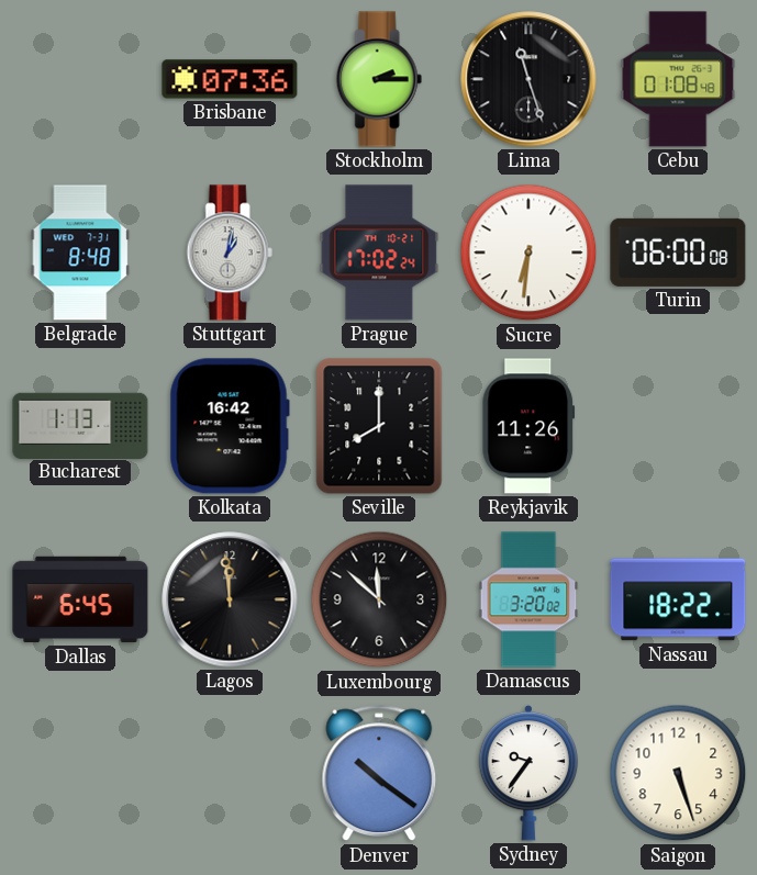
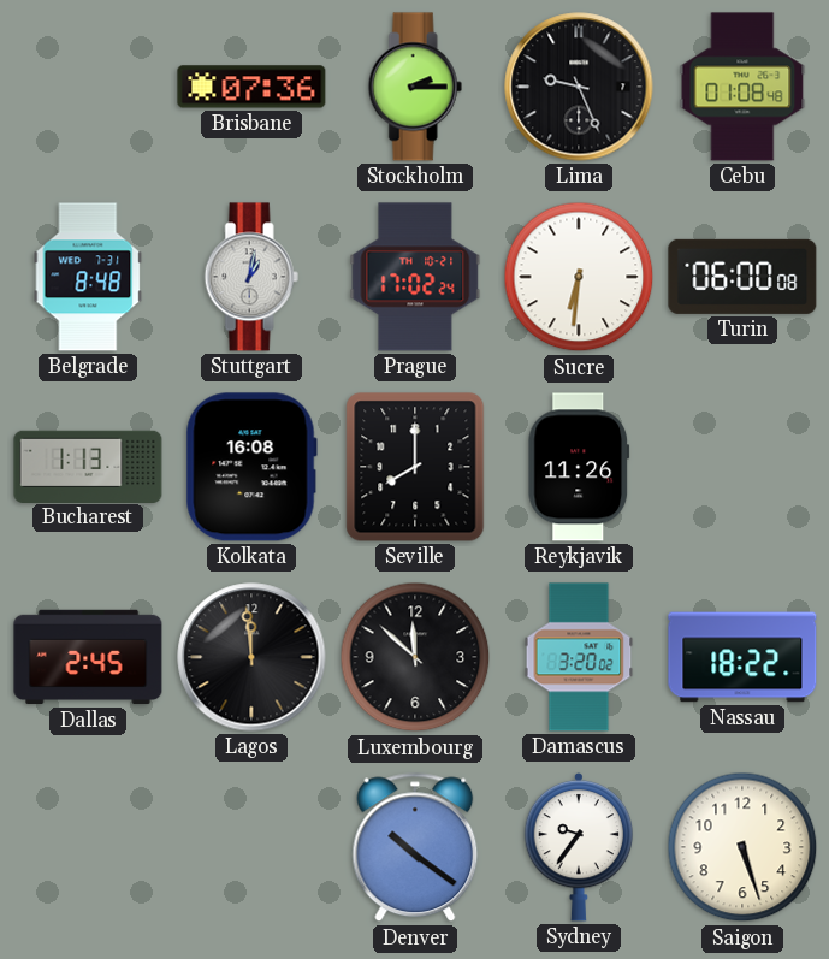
Lima: 11:27 -> 9:26 (579, 87)
Kolkata: 16:42 -> 16:08 (251, 467)
Dallas: 6:45 -> 2:45 (88, 657)
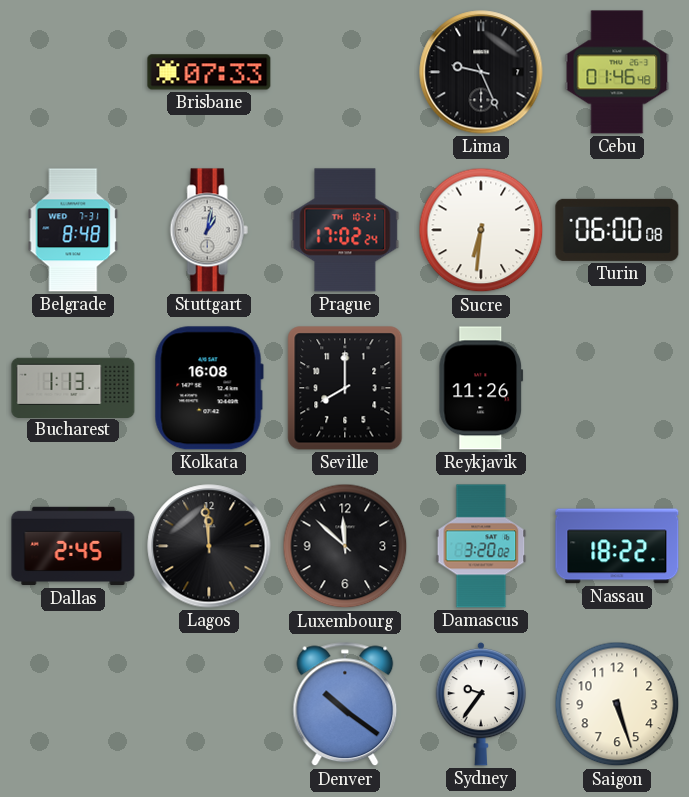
Brisbane: 07:36 -> 07:33 (209, 72)
Stockholm: 2:15 -> none (415, 87)
Cebu: 01:08 -> 01:46 (617, 72)
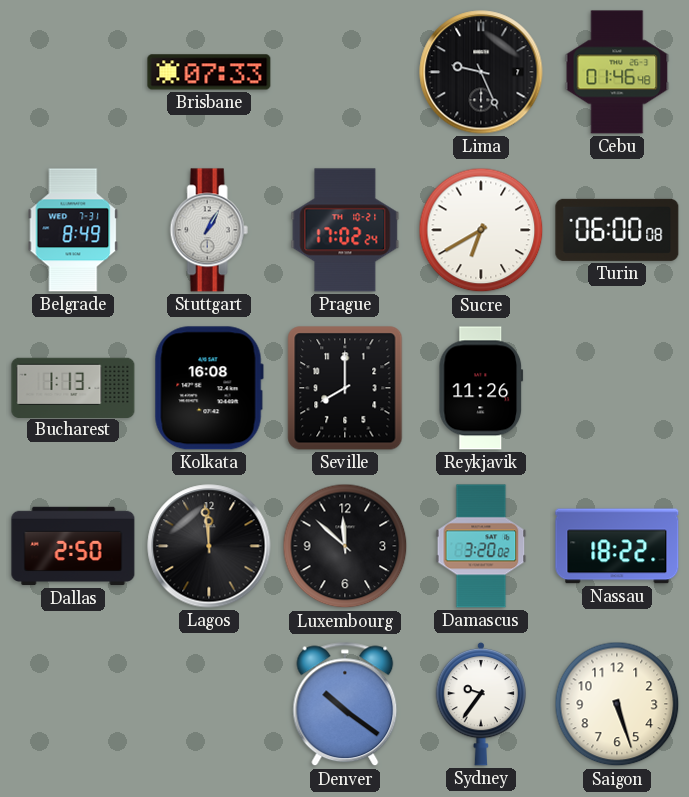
Belgrade: 8:48 -> 8:49 (73, 230)
Stuttgart: 1:02 -> 1:05 (209, 230)
Sucre: 6:31 -> 6:40 (481, 230)
Dallas: 2:45 -> 2:50 (73, 546)
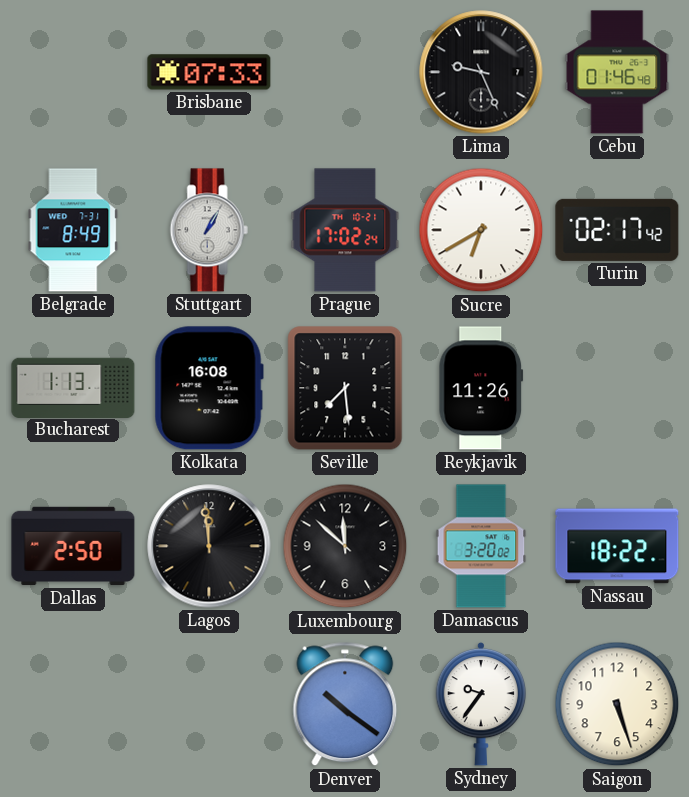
Turin: 06:00 -> 02:17 (617, 230)
Seville: 8:00 -> 7:29 (345, 388)
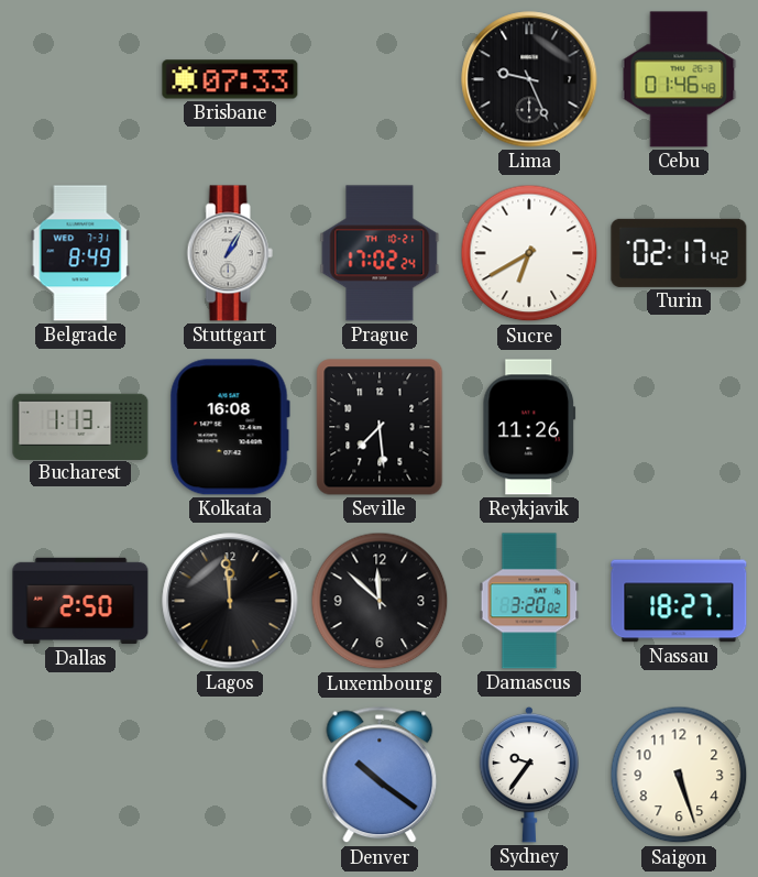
Nassau: 18:22 -> 18:27 (679, 601)
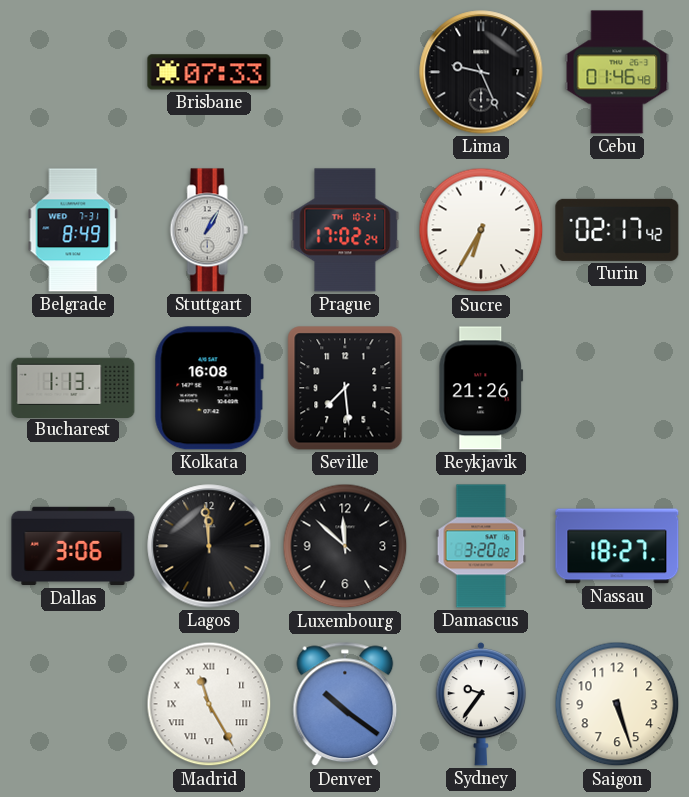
Sucre: 6:40 -> 6:35 (481, 230)
Reykjavik: 11:26 -> 21:26 (481, 388)
Dallas: 2:50 -> 3:06 (73, 546)
Madrid: none -> 11:25 (209, 704)
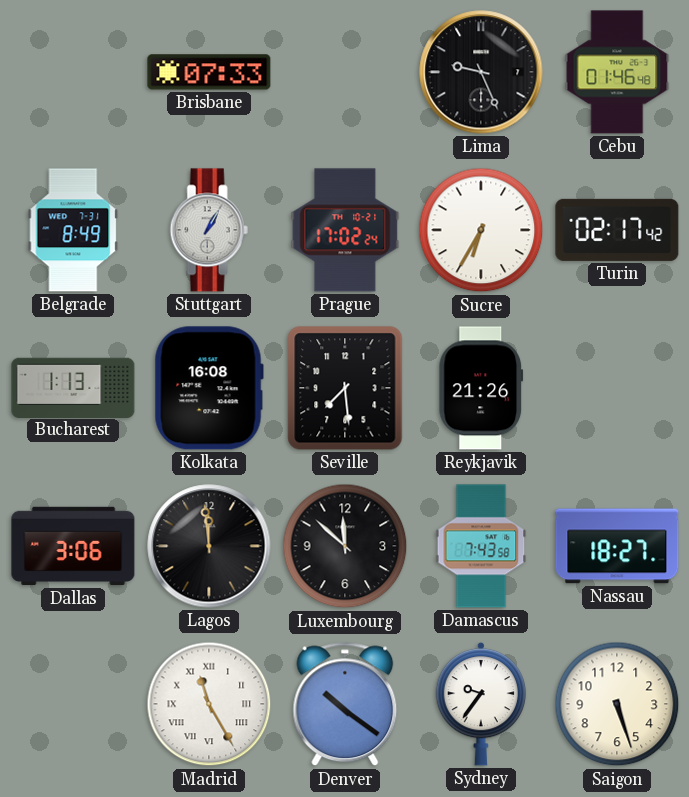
Damascus: 3:20 -> 7:43 (481, 546)
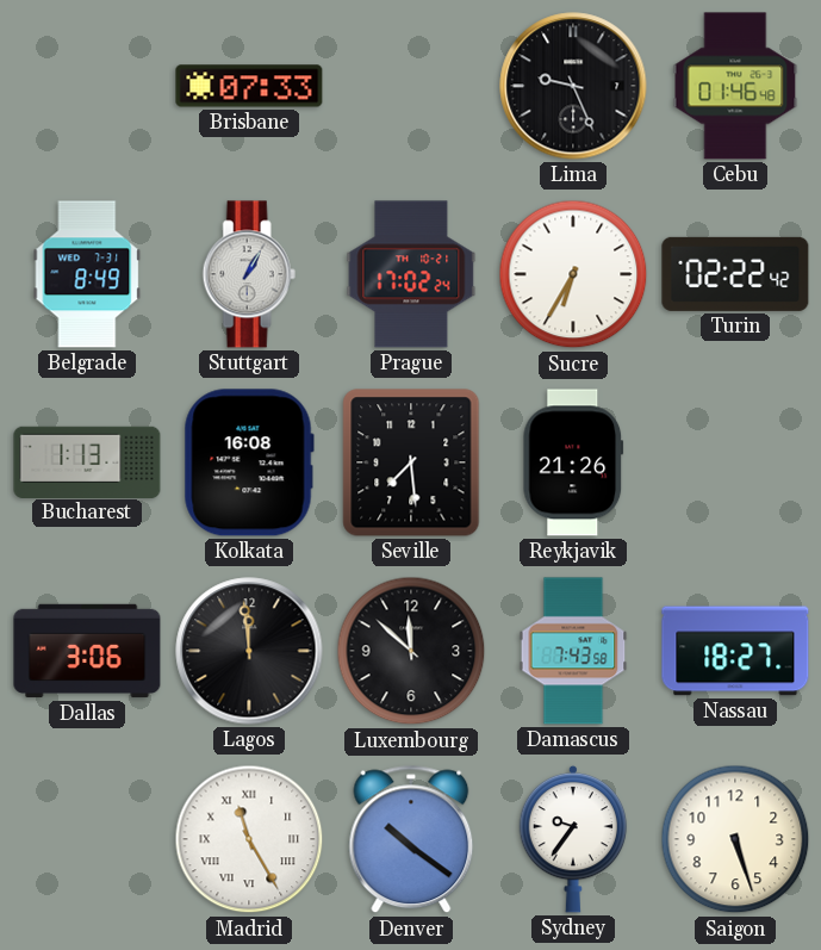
Turin: 02:17 -> 02:22 (735, 274)
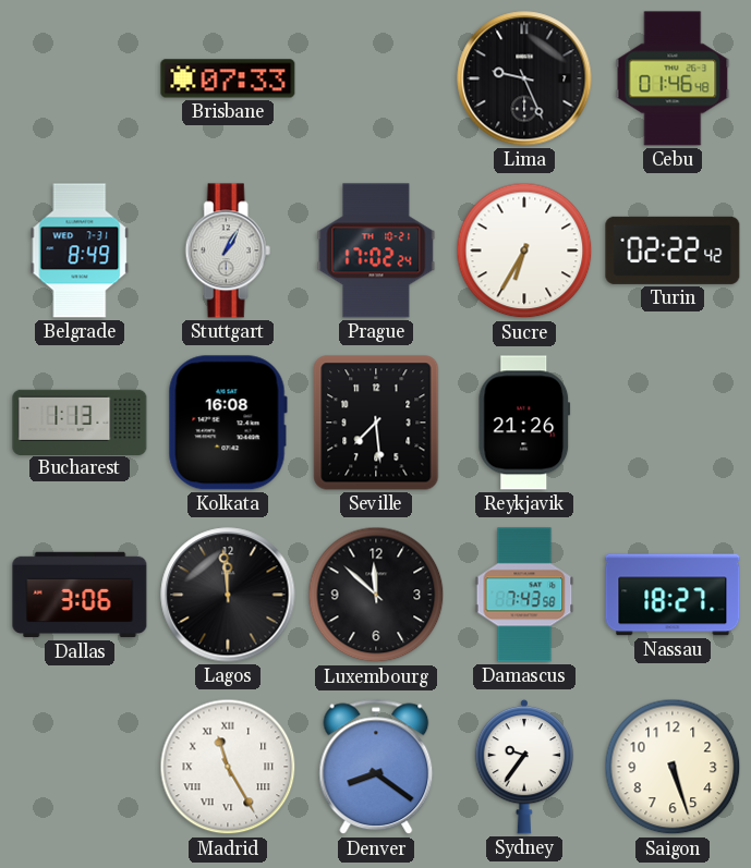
Denver: 10:21 -> 8:21 (376, 767)
